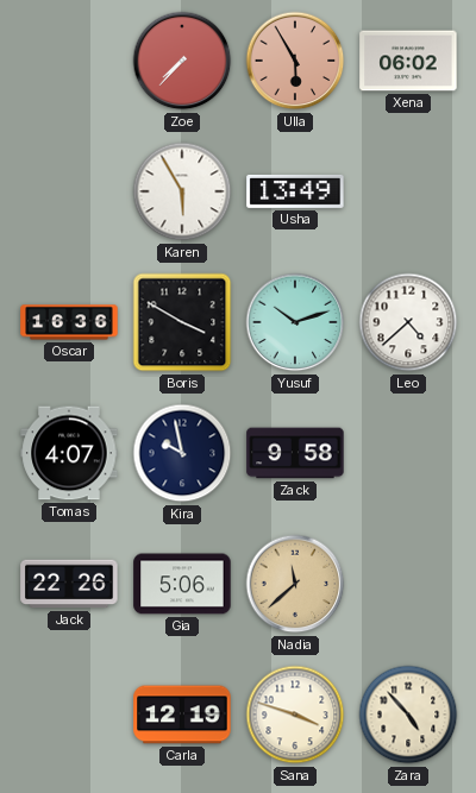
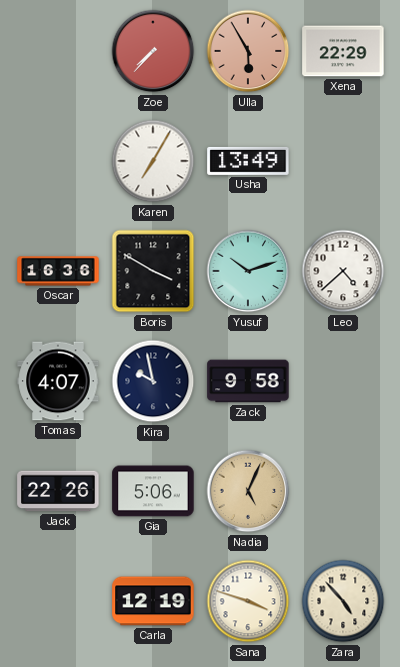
Xena: 06:02 -> 22:29 (343, 51)
Karen: 5:55 -> 7:05 (153, 161)
Nadia: 11:38 -> 5:04 (248, 491)
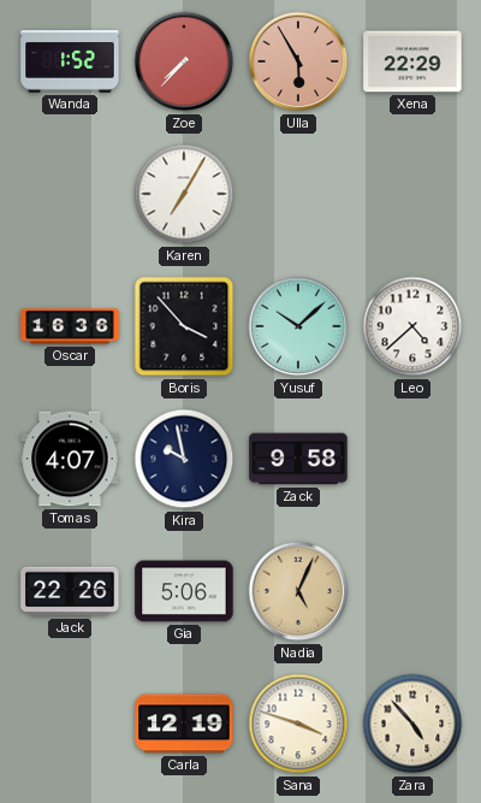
Wanda: none -> 1:52 (70, 61)
Usha: 13:49 -> none (248, 161)
Boris: 3:50 -> 3:53 (184, 326)
Yusuf: 10:12 -> 10:08 (298, 326)
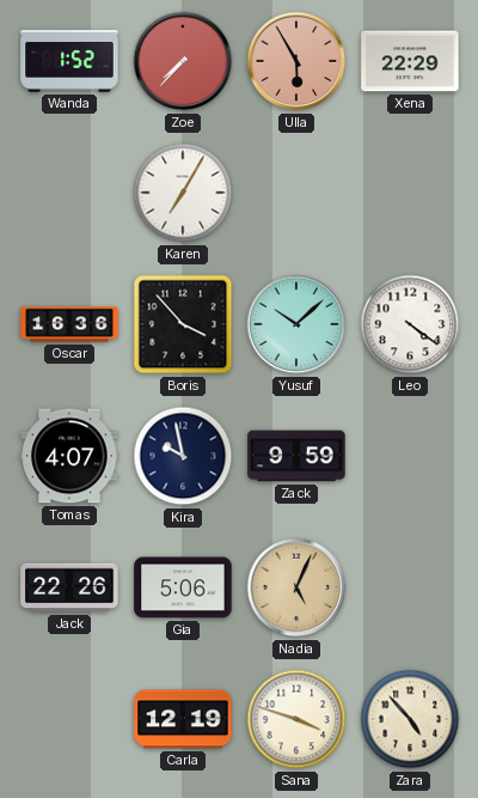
Leo: 4:38 -> 4:21 (410, 324)
Zack: 9:58 -> 9:59 (296, 456)
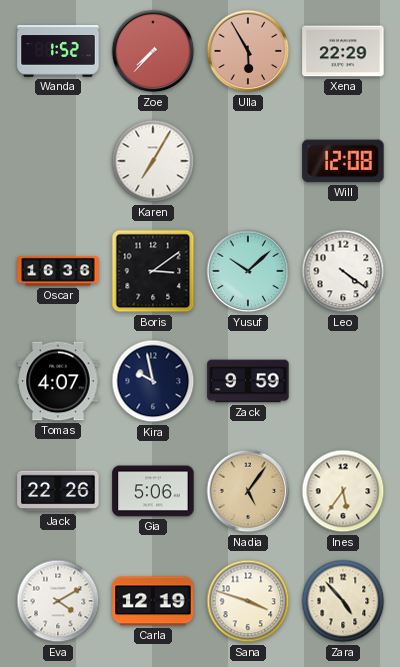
Will: none -> 12:08 (343, 161)
Boris: 3:53 -> 3:09 (153, 271)
Nadia: 5:04 -> 5:06 (248, 491)
Ines: none -> 5:36 (343, 491)
Eva: none -> 4:10 (58, 601)
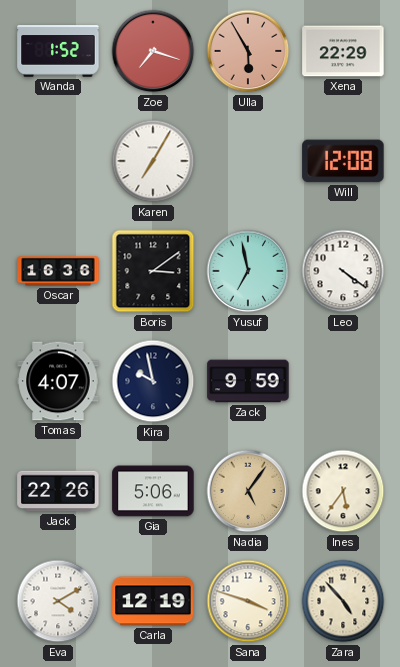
Zoe: 7:37 -> 7:18 (153, 51)
Yusuf: 10:08 -> 6:58 (248, 271)
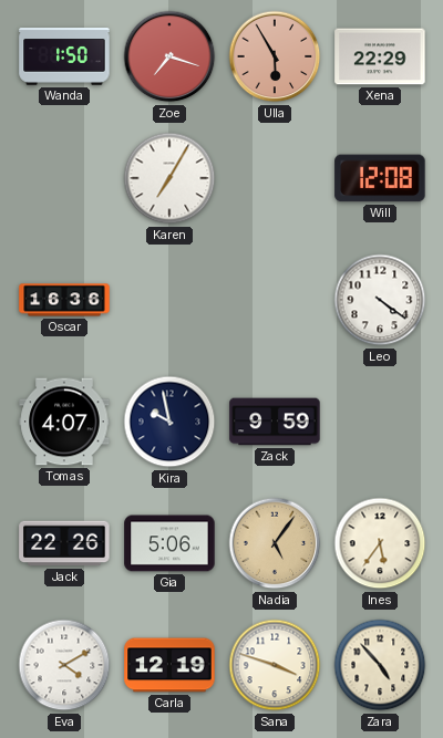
Wanda: 1:52 -> 1:50 (64, 56)
Boris: 3:09 -> none (153, 271)
Yusuf: 6:58 -> none (248, 271)
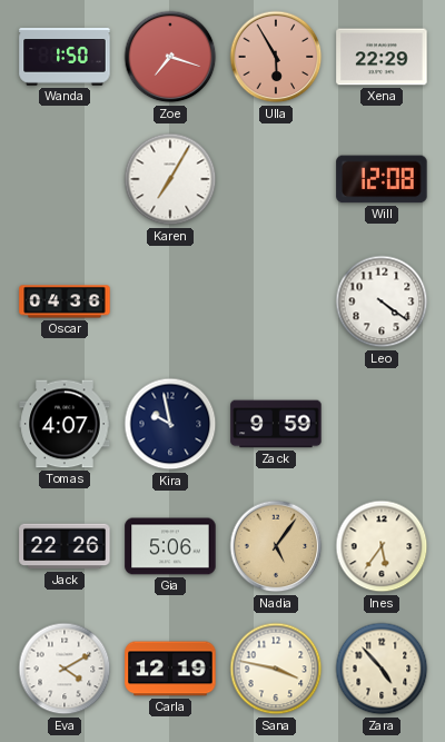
Oscar: 16:36 -> 04:36 (65, 301)
Sana: 3:48 -> 3:47 (276, 669)
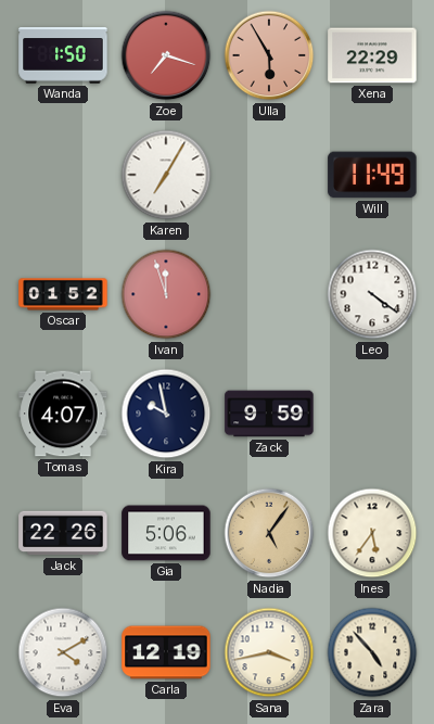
Will: 12:08 -> 11:49 (372, 175)
Oscar: 04:36 -> 01:52 (63, 294)
Ivan: none -> 11:57 (166, 294)
Sana: 3:47 -> 3:43 (269, 652)
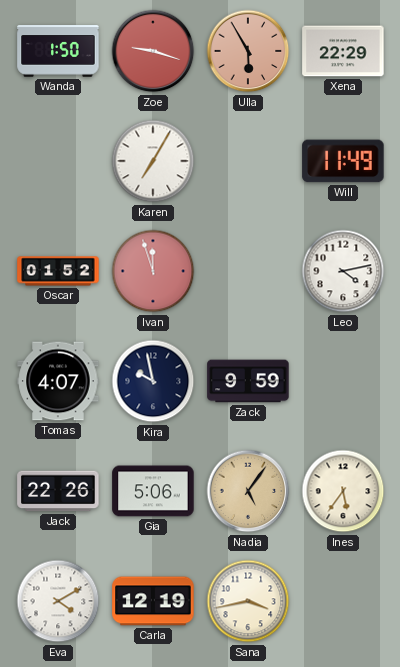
Zoe: 7:18 -> 9:18 (153, 51)
Leo: 4:21 -> 4:13 (343, 271)
Zara: 4:53 -> none (372, 652)
